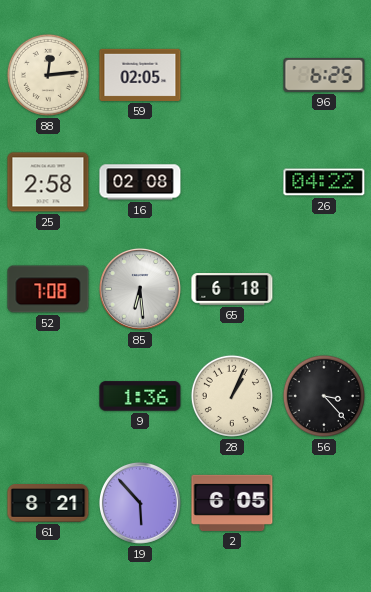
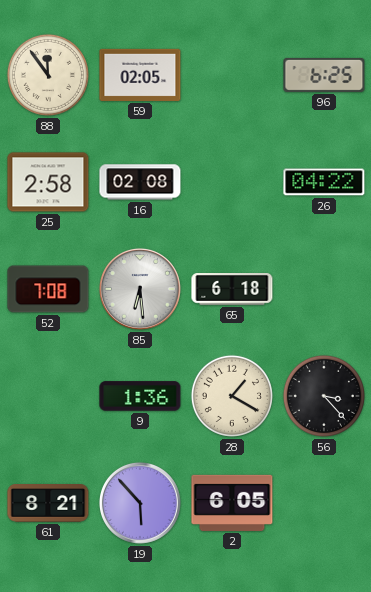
88: 12:14 -> 11:54 (48, 75)
28: 1:04 -> 1:20 (232, 396)
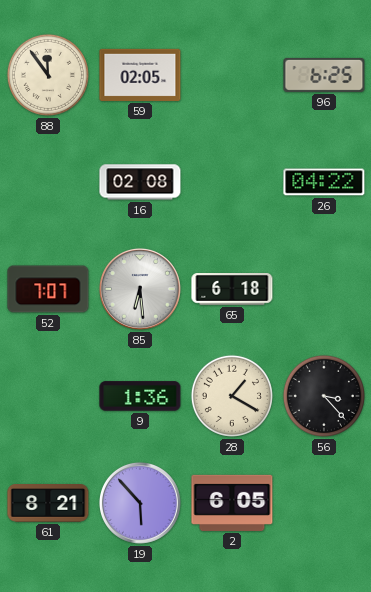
25: 2:58 -> none (48, 182)
52: 7:08 -> 7:07 (48, 289)
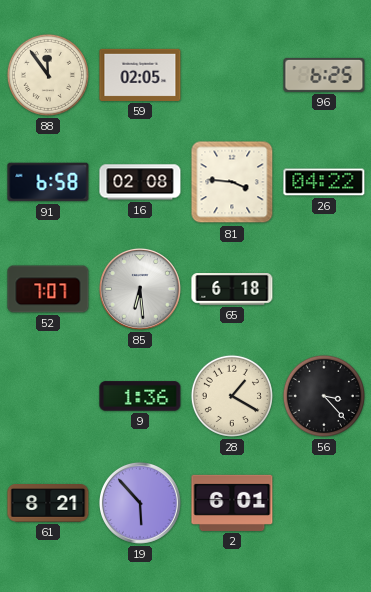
91: none -> 6:58 (48, 182)
81: none -> 3:46 (232, 182)
2: 6:05 -> 6:01 (232, 503)
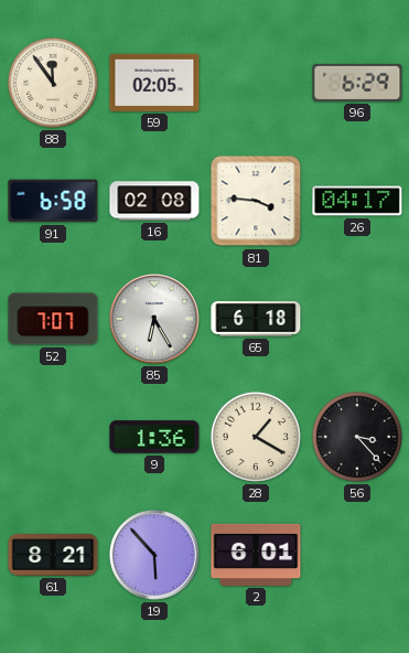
96: 6:25 -> 6:29 (357, 83)
26: 04:22 -> 04:17 (357, 201)
85: 6:29 -> 6:25 (154, 319)
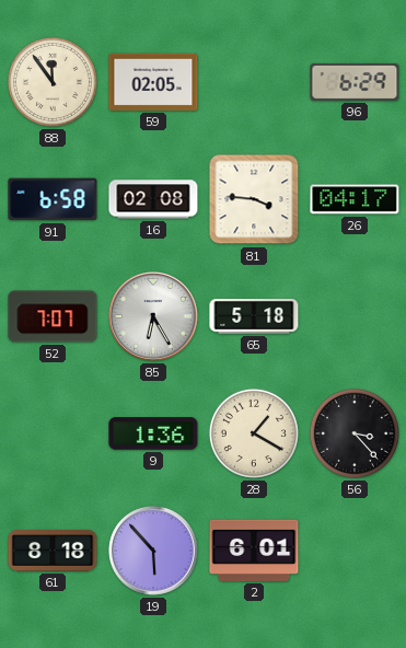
65: 6:18 -> 5:18 (254, 317)
61: 8:21 -> 8:18 (53, 551)
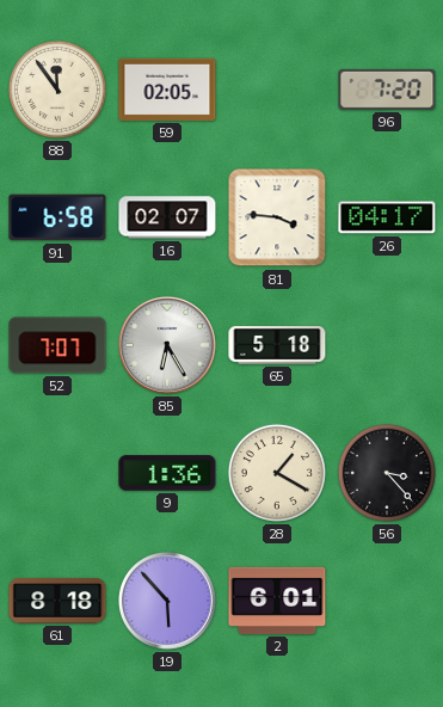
96: 6:29 -> 7:20 (387, 90)
16: 02:08 -> 02:07 (167, 217)
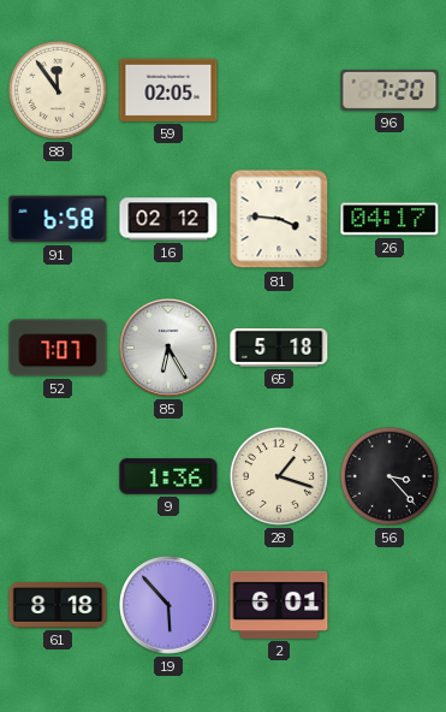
16: 02:07 -> 02:12 (168, 219)
28: 1:20 -> 1:18 (279, 476)
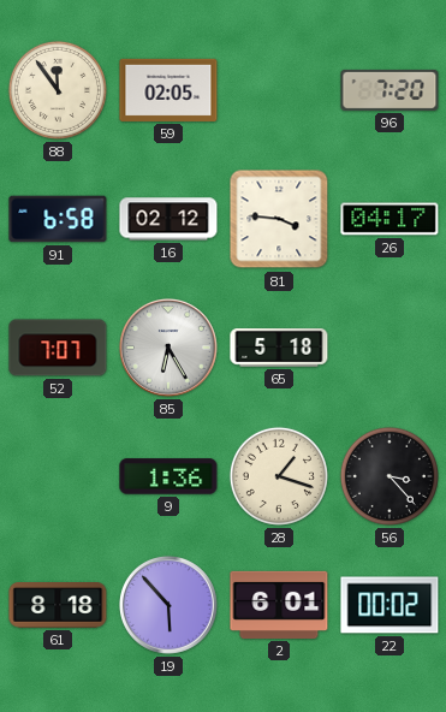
22: none -> 00:02 (389, 605)
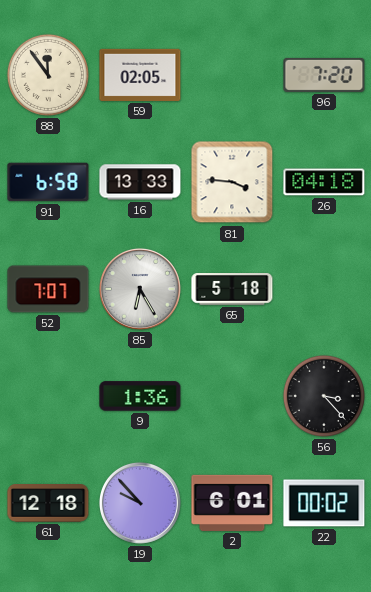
16: 02:12 -> 13:33 (140, 182)
26: 04:17 -> 04:18 (324, 182)
28: 1:18 -> none (279, 476)
61: 8:18 -> 12:18 (48, 503)
19: 5:53 -> 9:53 (140, 503)
